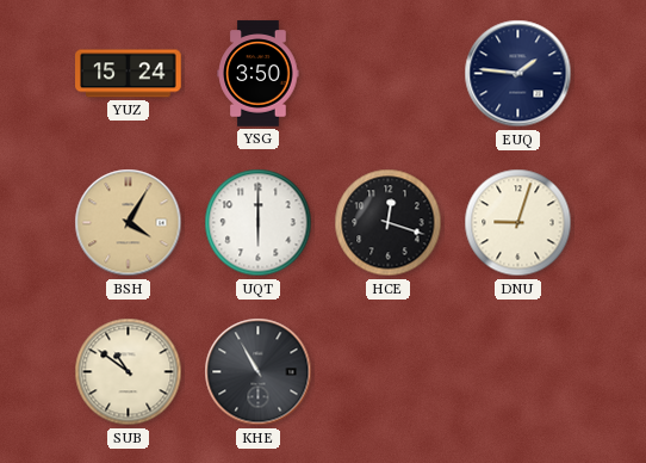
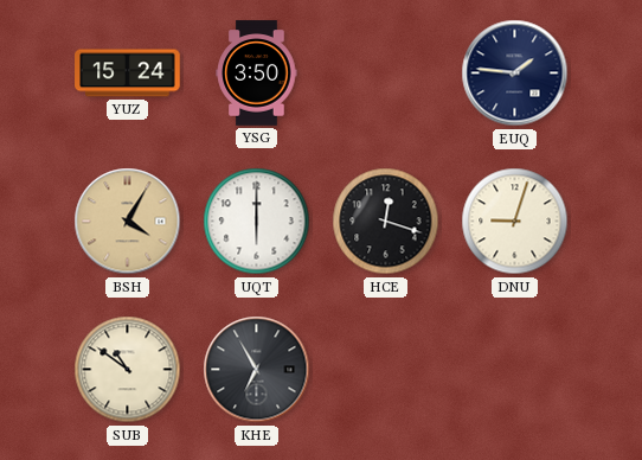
KHE: 10:55 -> 6:55 (257, 370)
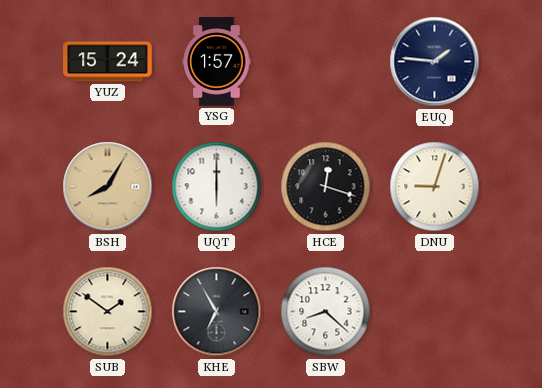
YSG: 3:50 -> 1:57 (217, 62)
BSH: 4:05 -> 8:05 (108, 187)
SUB: 10:51 -> 1:51 (108, 312)
SBW: none -> 8:22 (326, 312)
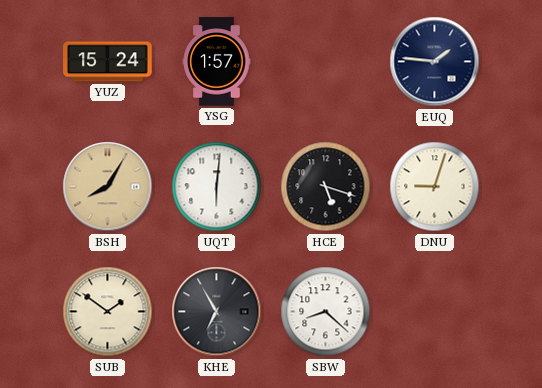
UQT: 6:00 -> 6:01 (217, 187)
HCE: 12:18 -> 5:18 (326, 187)
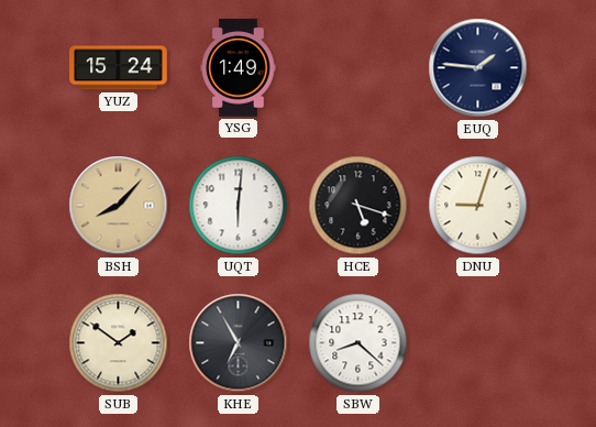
YSG: 1:57 -> 1:49 (239, 68)
BSH: 8:05 -> 8:07 (119, 206)
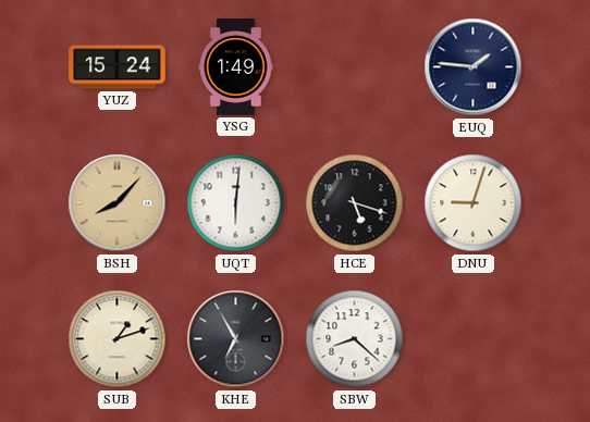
SUB: 1:51 -> 1:12 (118, 339)
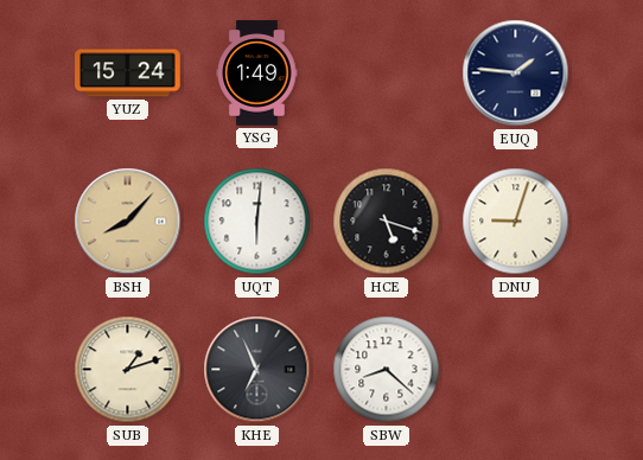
KHE: 6:55 -> 6:56 (257, 370)
